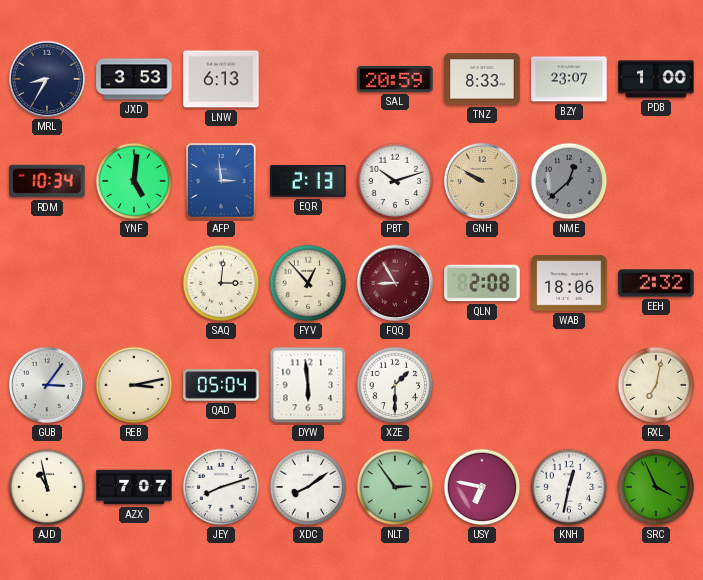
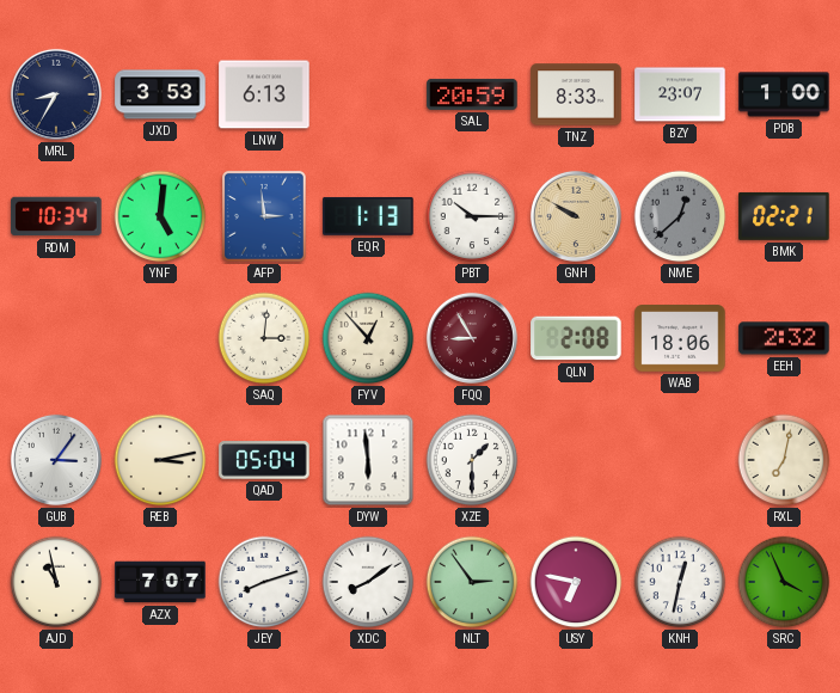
EQR: 2:13 -> 1:13 (368, 216)
PBT: 10:12 -> 10:15 (472, 216)
BMK: none -> 02:21 (784, 216)
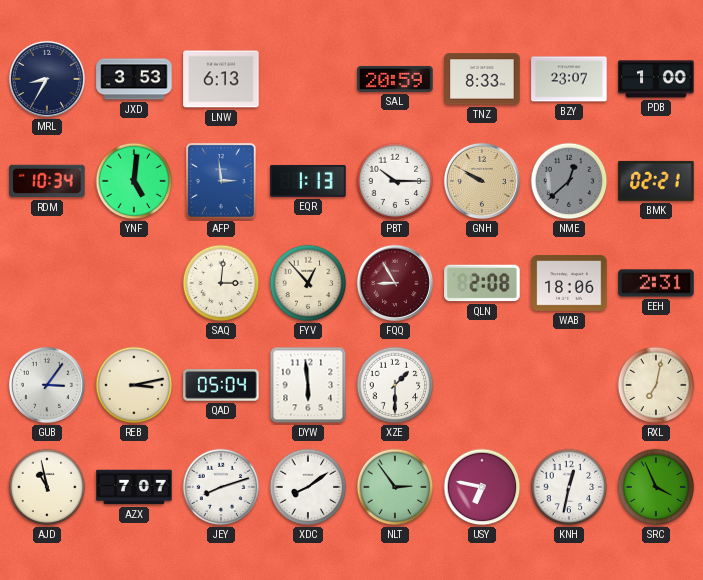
EEH: 2:32 -> 2:31 (656, 283)
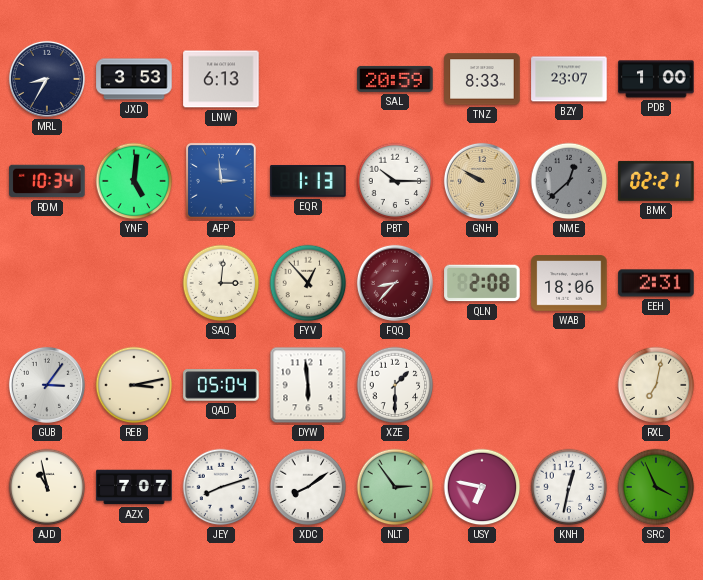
FQQ: 8:55 -> 8:37 (395, 283)
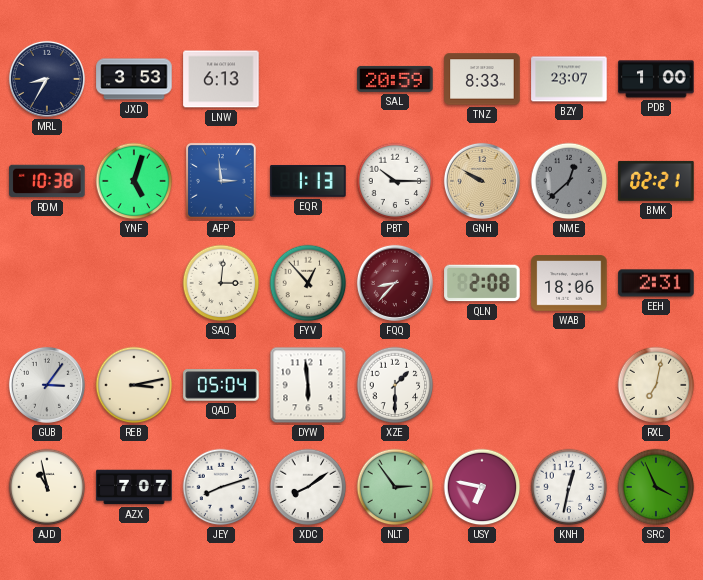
RDM: 10:34 -> 10:38 (47, 181)
YNF: 5:01 -> 5:03 (134, 181)
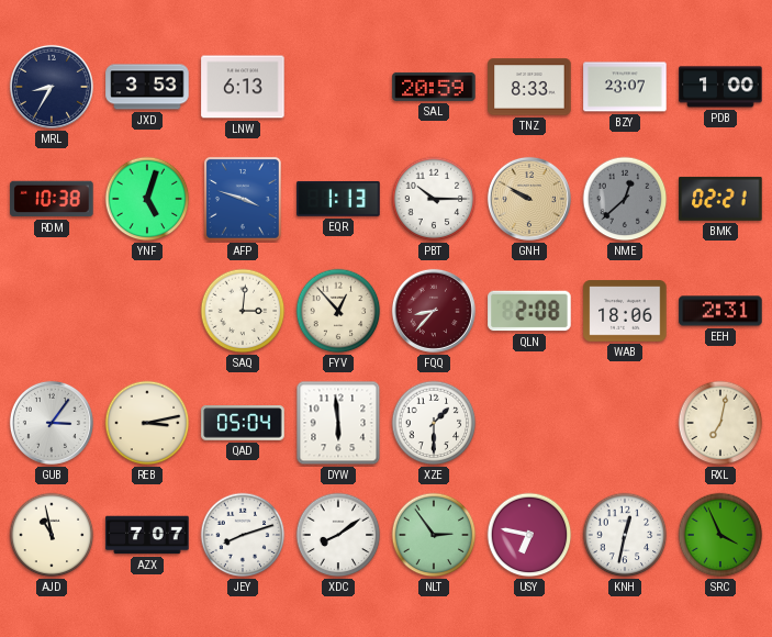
AFP: 2:59 -> 3:48 (243, 199)
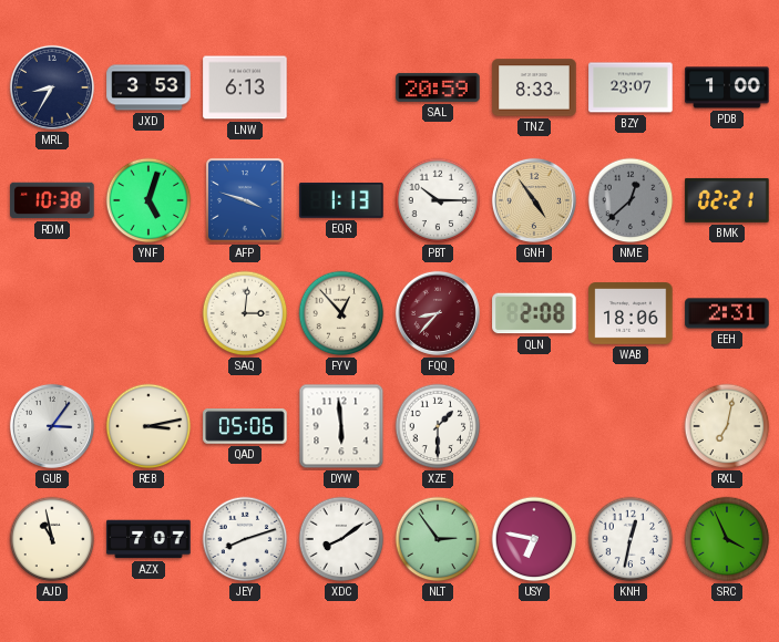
GNH: 9:50 -> 4:54 (534, 200)
QAD: 05:04 -> 05:06 (245, 426)
